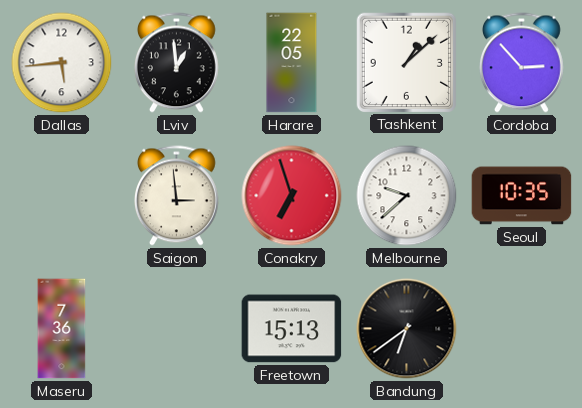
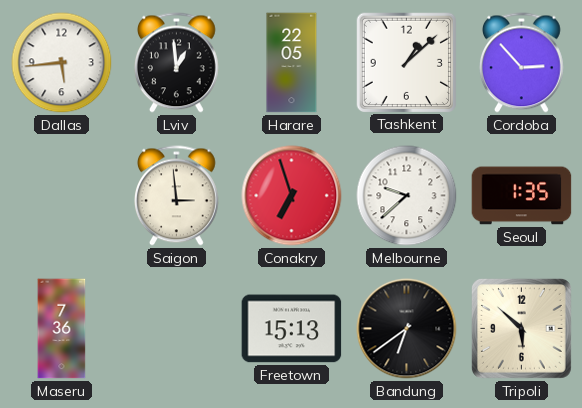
Seoul: 10:35 -> 1:35 (522, 196)
Tripoli: none -> 5:52 (521, 328)
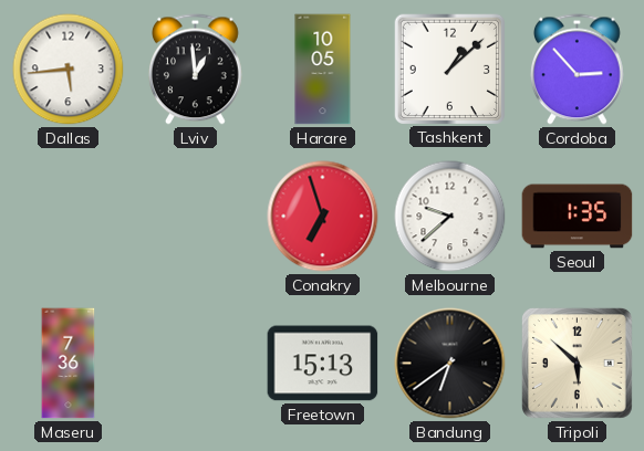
Harare: 22:05 -> 10:05 (323, 70)
Saigon: 2:59 -> none (177, 196)
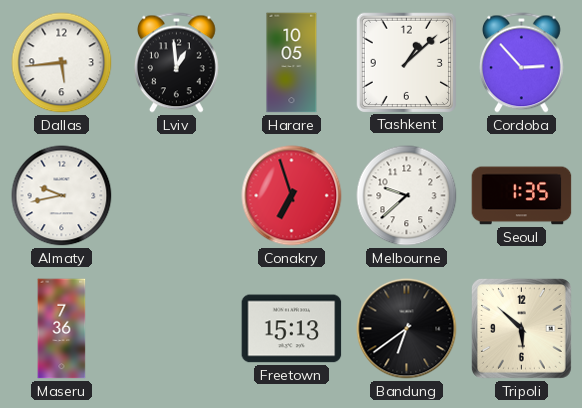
Almaty: none -> 9:43 (62, 196)
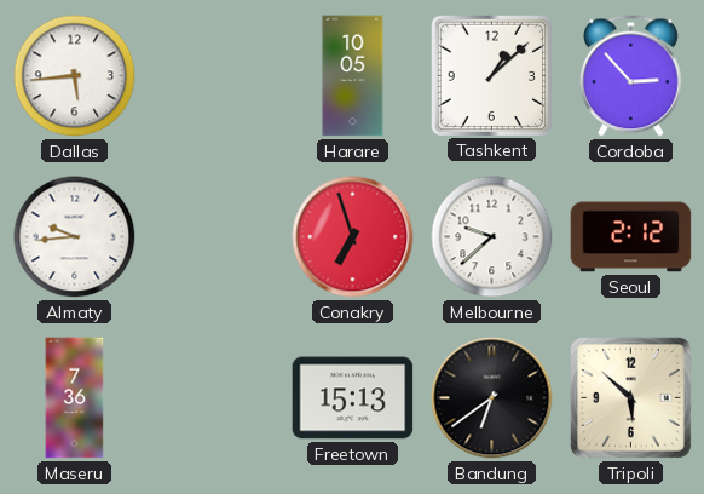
Lviv: 12:59 -> none (177, 63)
Almaty: 9:43 -> 9:44 (75, 237)
Seoul: 1:35 -> 2:12 (631, 237)
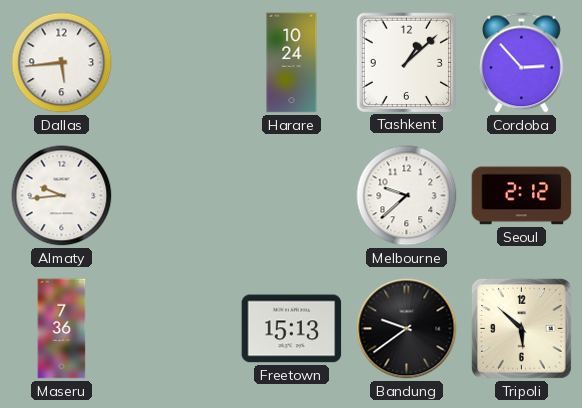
Harare: 10:05 -> 10:24 (292, 63)
Conakry: 6:57 -> none (353, 237)
Bandung: 6:39 -> 9:39 (407, 329)
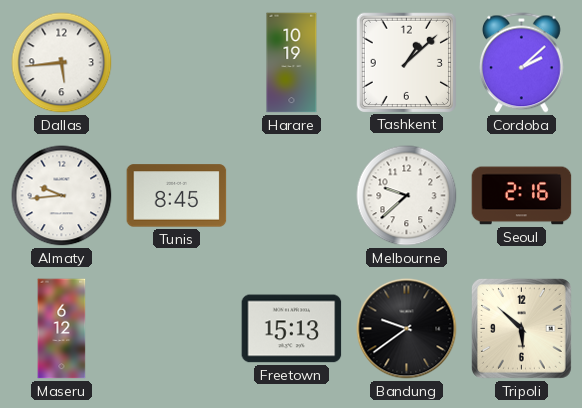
Harare: 10:24 -> 10:19 (292, 63)
Cordoba: 2:53 -> 2:08 (522, 63)
Tunis: none -> 8:45 (177, 196)
Seoul: 2:12 -> 2:16 (522, 196)
Maseru: 7:36 -> 6:12 (62, 329)
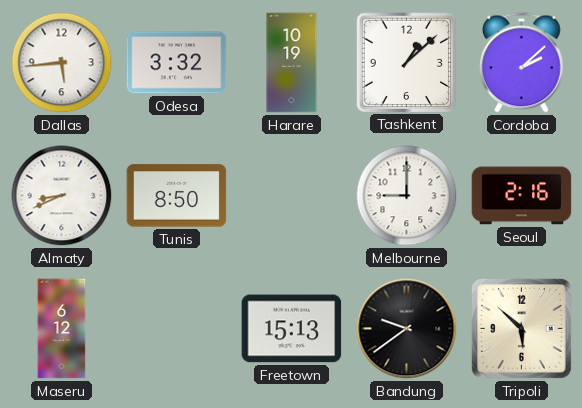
Odesa: none -> 3:32 (177, 63)
Almaty: 9:44 -> 8:41 (62, 196)
Tunis: 8:45 -> 8:50 (177, 196)
Melbourne: 9:38 -> 9:00 (407, 196)
